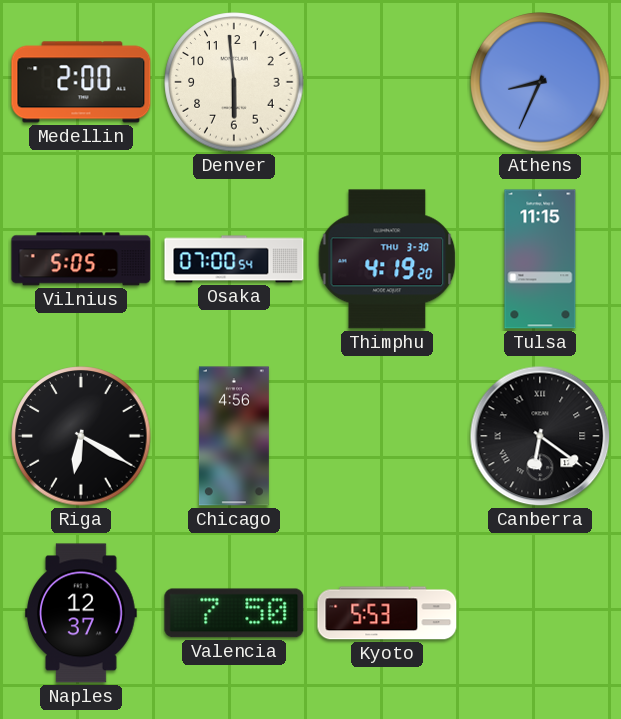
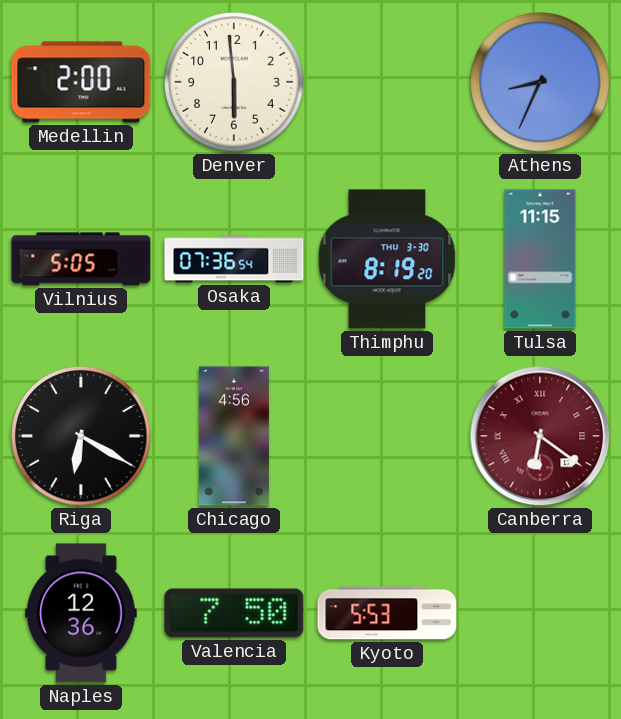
Osaka: 07:00 -> 07:36 (234, 259)
Thimphu: 4:19 -> 8:19 (387, 259)
Canberra dial: black -> burgundy (540, 436)
Naples: 12:37 -> 12:36 (82, 613)
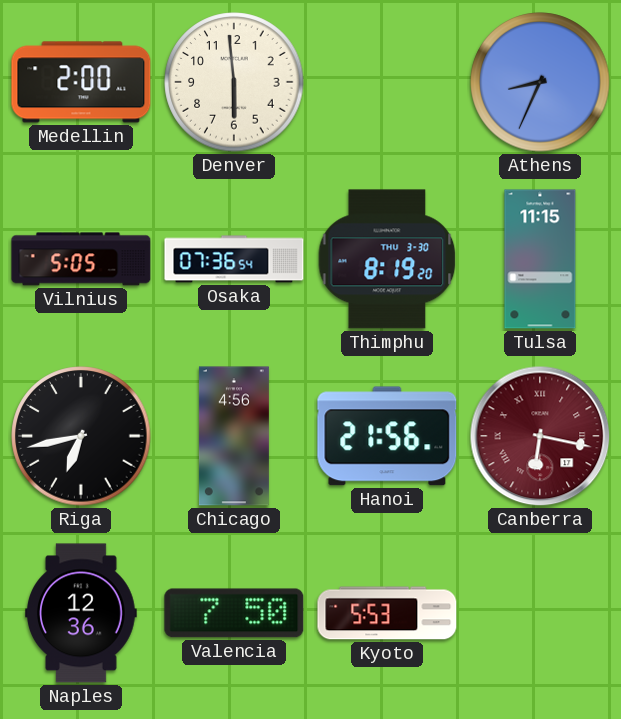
Riga: 6:20 -> 6:43 (81, 436)
Hanoi: none -> 21:56 (387, 436)
Canberra: 6:21 -> 6:17 (540, 436)
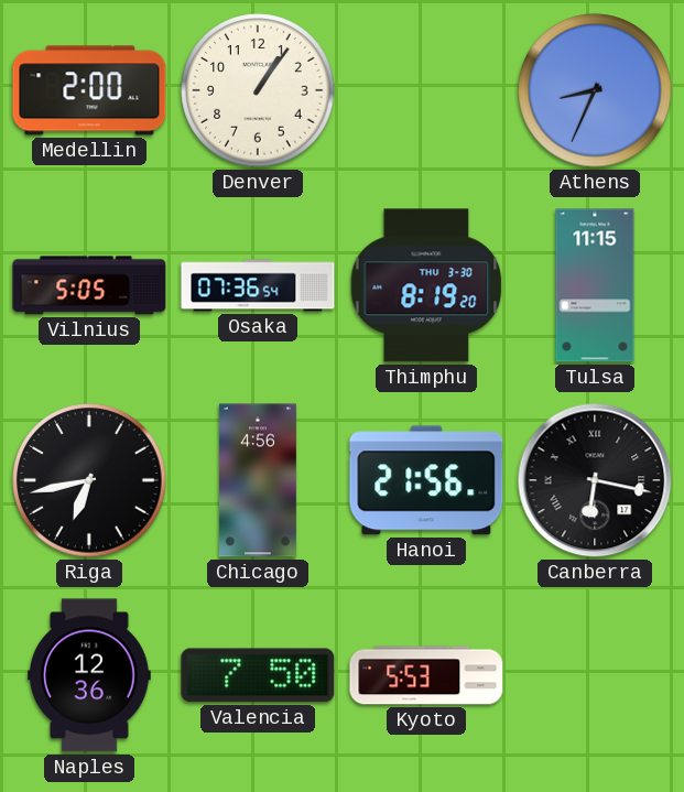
Denver: 5:59 -> 1:06 (258, 90)
Canberra dial: burgundy -> black (595, 480)
